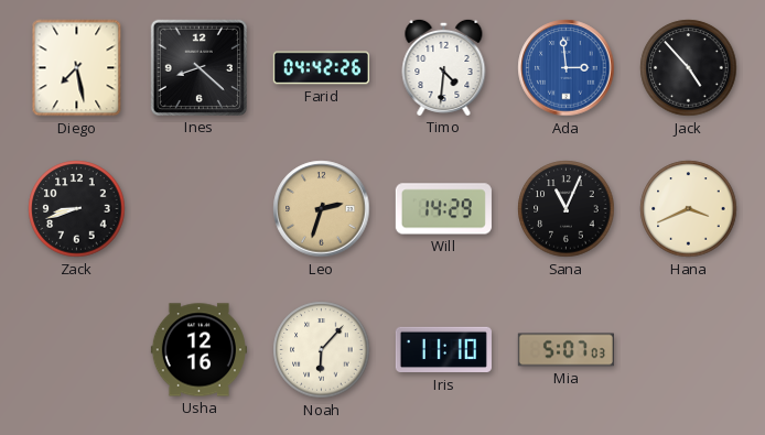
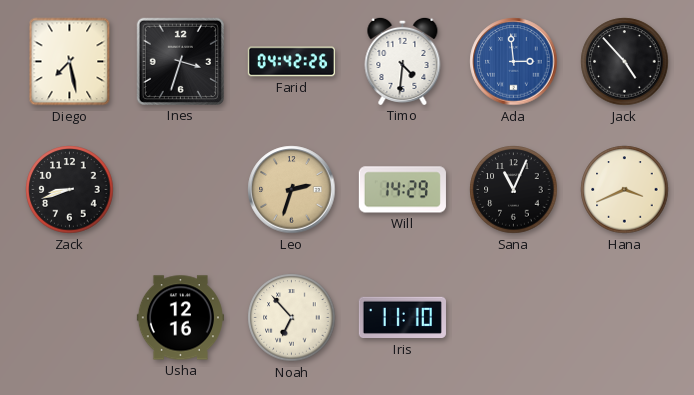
Ines: 8:22 -> 3:33 (180, 61)
Noah: 6:07 -> 6:53 (292, 318)
Mia: 5:07 -> none (565, 350)
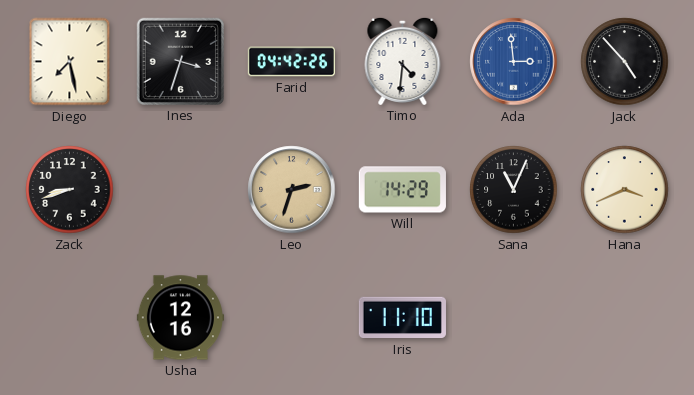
Noah: 6:53 -> none (292, 318)
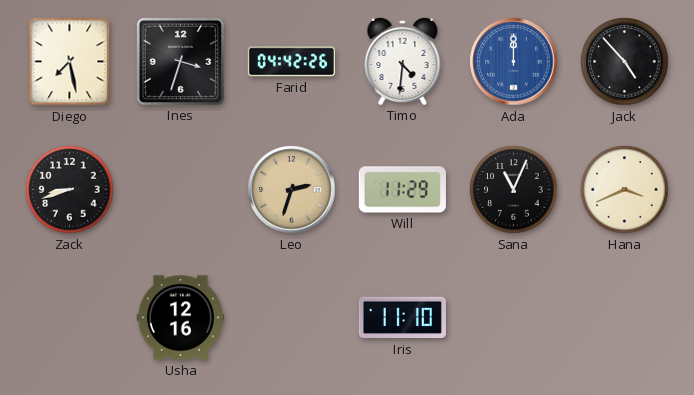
Ada: 2:59 -> 12:00 (514, 62)
Will: 14:29 -> 11:29 (402, 190)
